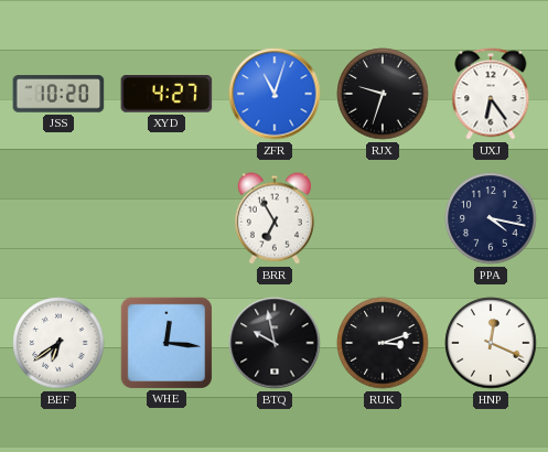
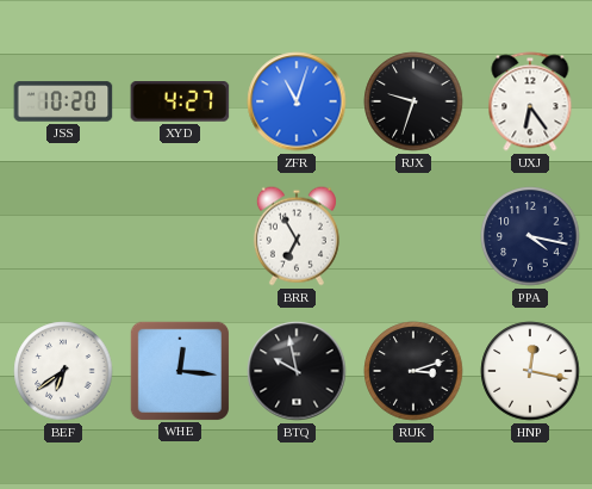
HNP: 12:19 -> 12:17 (530, 371)
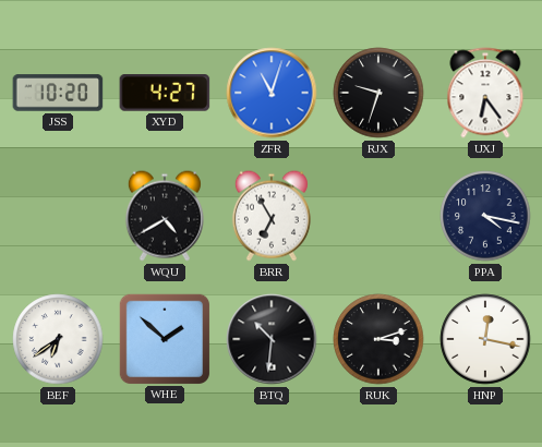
WQU: none -> 4:40 (165, 216)
WHE: 12:16 -> 1:52 (164, 338)
BTQ: 9:58 -> 10:31 (272, 339)
